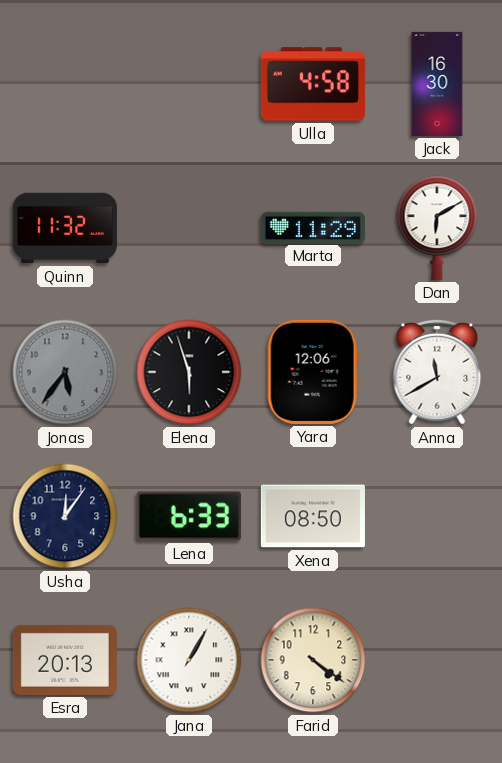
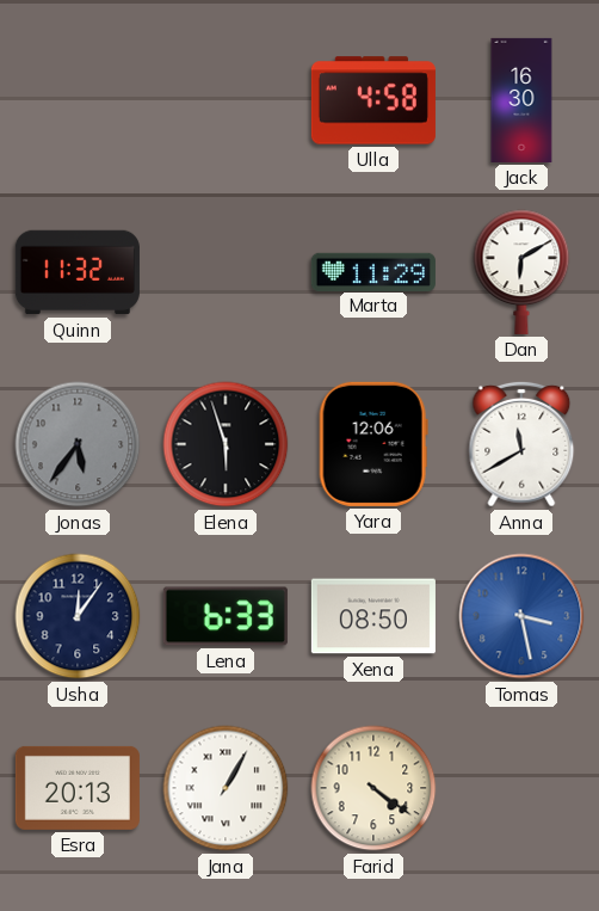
Tomas: none -> 3:28 (521, 616)
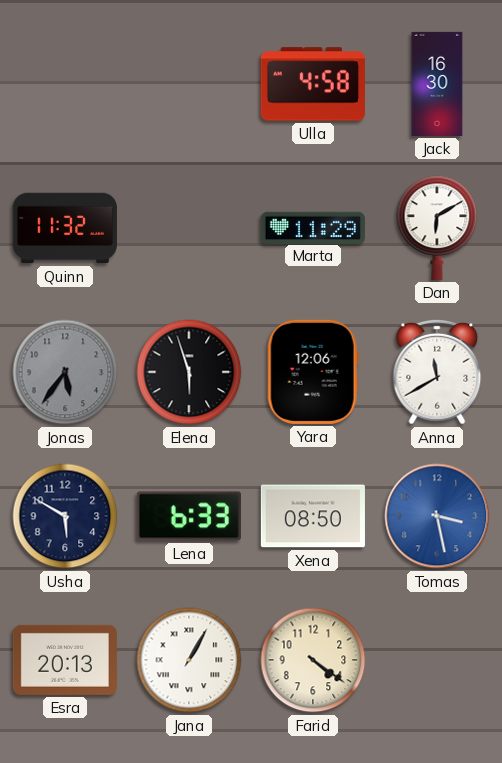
Usha: 12:06 -> 5:50 (65, 516)
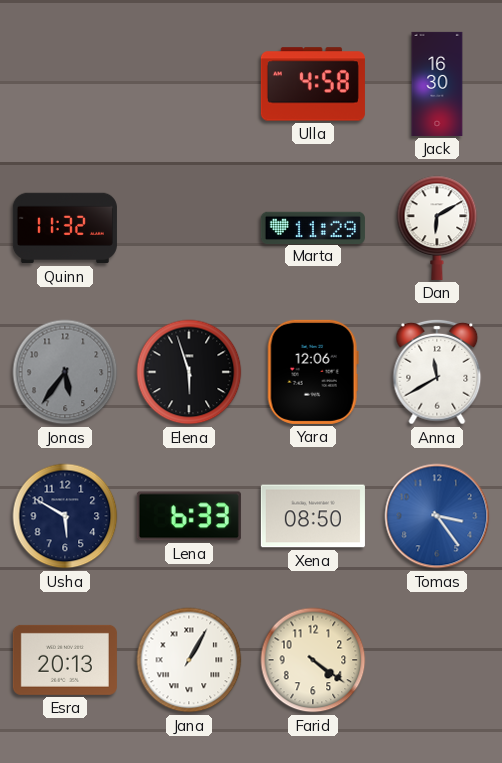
Tomas: 3:28 -> 3:24 (437, 516)
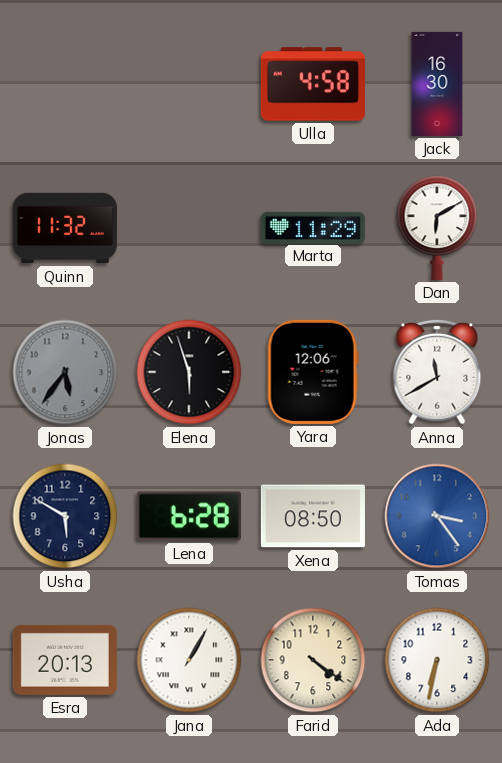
Lena: 6:33 -> 6:28 (189, 516)
Ada: none -> 6:32 (437, 660)
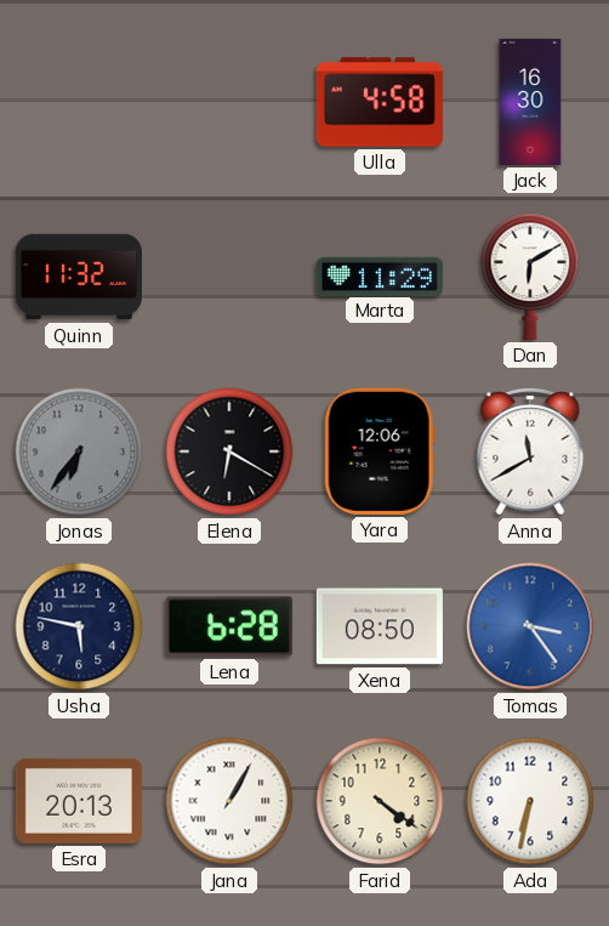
Jonas: 5:36 -> 6:36 (79, 451)
Elena: 5:57 -> 6:20 (229, 451)
Usha: 5:50 -> 5:47 (79, 626)
